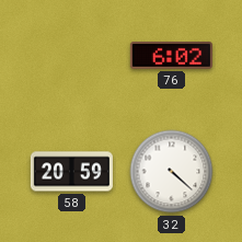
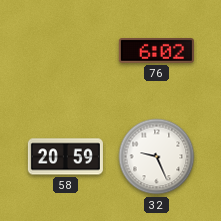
32: 4:22 -> 9:26 (157, 157)
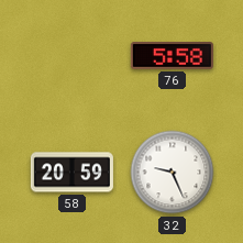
76: 6:02 -> 5:58 (172, 56)
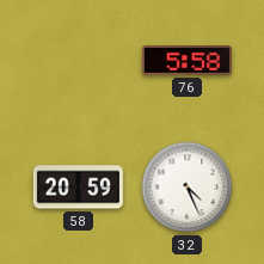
32: 9:26 -> 4:26 (188, 188)
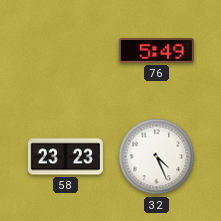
76: 5:58 -> 5:49 (156, 51)
58: 20:59 -> 23:23 (65, 157)
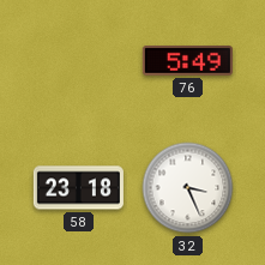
58: 23:23 -> 23:18 (78, 188)
32: 4:26 -> 3:26 (188, 188)
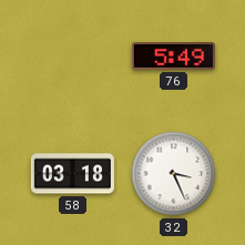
58: 23:18 -> 03:18 (72, 174)
